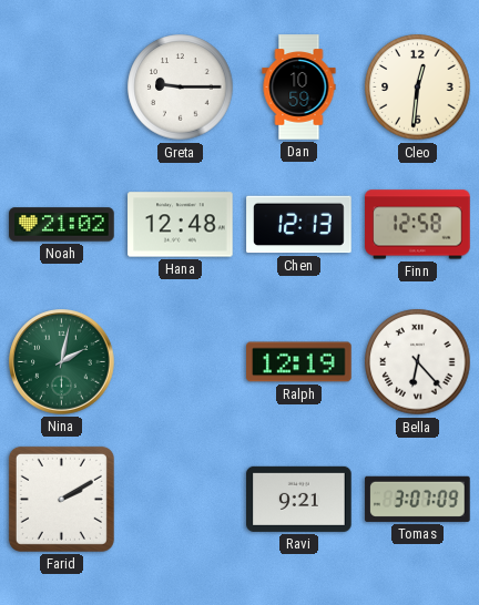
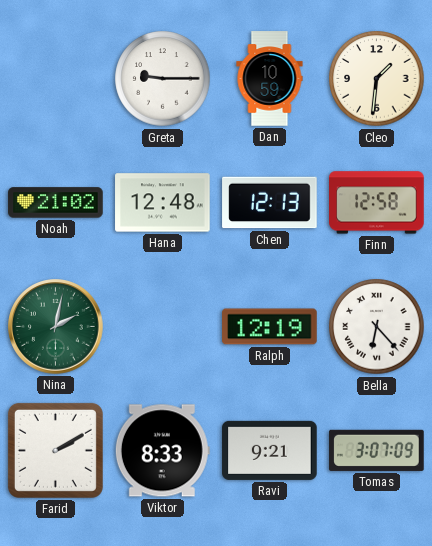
Cleo: 12:31 -> 1:31 (377, 79)
Viktor: none -> 8:33 (162, 451)
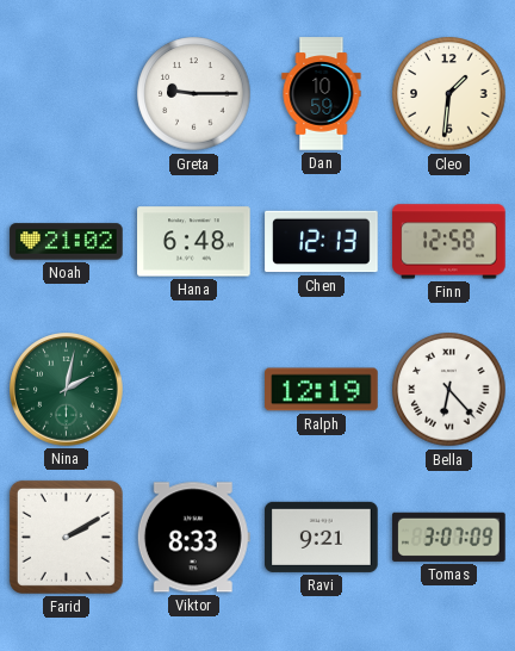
Hana: 12:48 -> 6:48 (194, 242)
